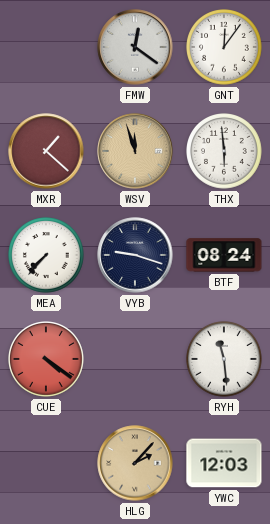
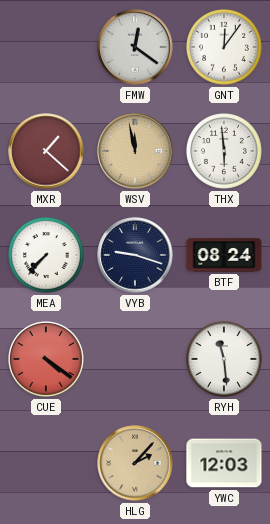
WSV: 11:57 -> 11:58 (135, 151)
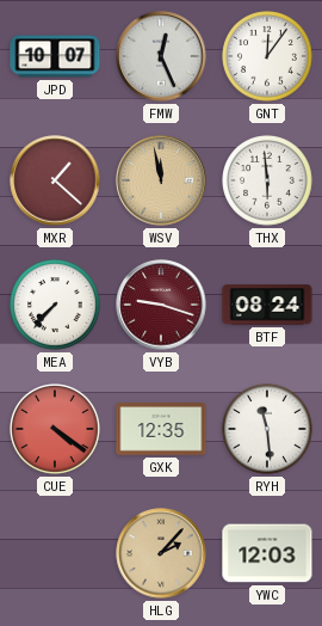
JPD: none -> 10:07 (55, 56)
FMW: 12:21 -> 12:26 (161, 56)
VYB dial: navy -> burgundy (161, 305)
GXK: none -> 12:35 (161, 430)
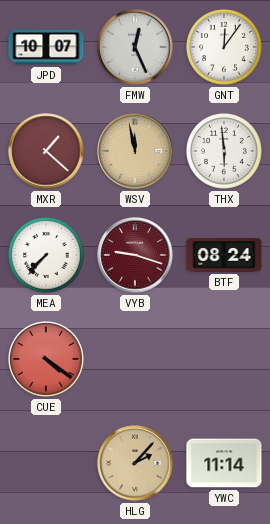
GXK: 12:35 -> none (161, 430)
RYH: 11:29 -> none (268, 430)
YWC: 12:03 -> 11:14 (224, 463)
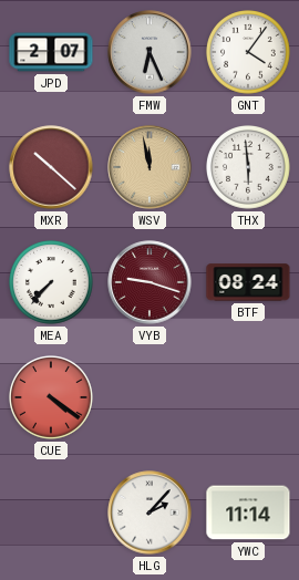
JPD: 10:07 -> 2:07 (51, 52)
FMW: 12:26 -> 6:26 (149, 52)
GNT: 12:06 -> 4:06 (249, 53)
MXR: 1:22 -> 10:22 (51, 167)
HLG dial: champagne -> white (149, 512)
